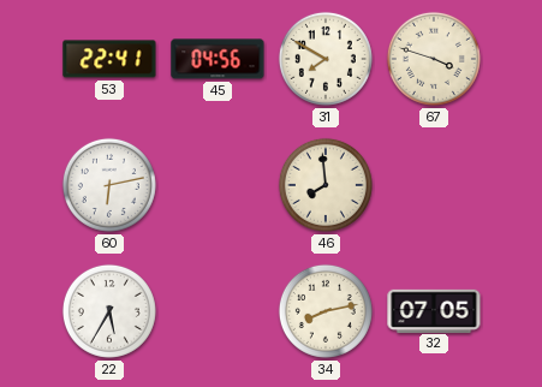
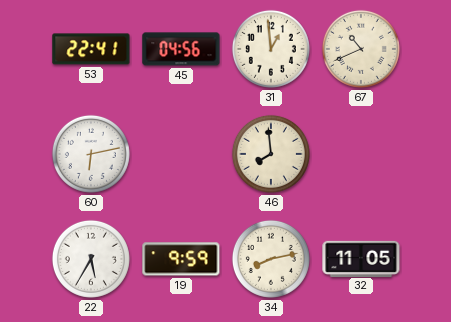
31: 7:50 -> 12:59 (271, 49)
67: 3:48 -> 10:41 (361, 49)
19: none -> 9:59 (181, 259)
32: 07:05 -> 11:05 (361, 258)
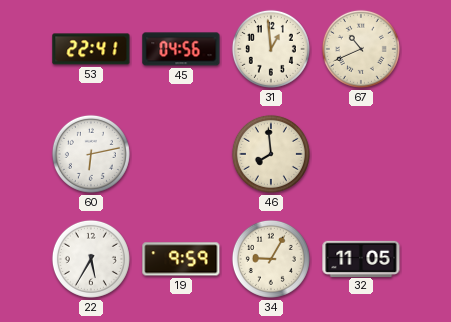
34: 8:13 -> 9:05 (271, 259)
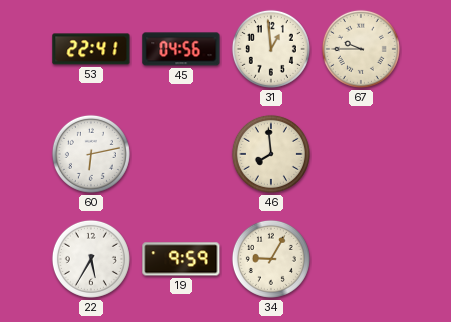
67: 10:41 -> 9:45 (361, 49)
32: 11:05 -> none (361, 258)
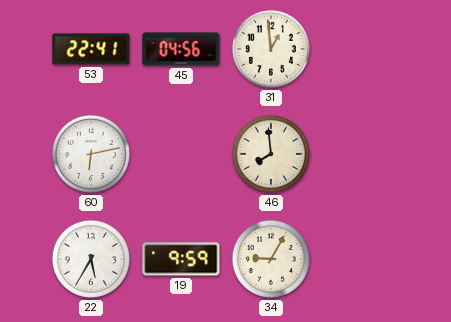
67: 9:45 -> none (361, 49)
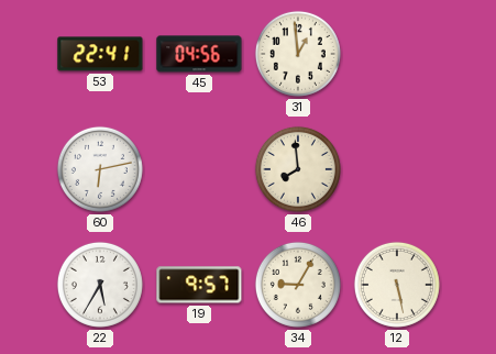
19: 9:59 -> 9:57 (199, 285)
12: none -> 5:28 (397, 285)
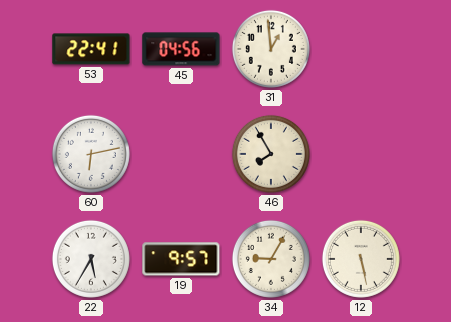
46: 7:59 -> 7:55 (271, 154)
